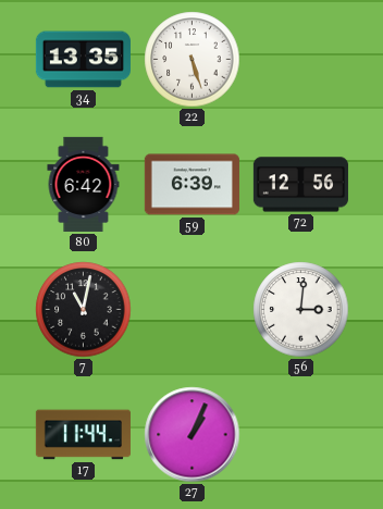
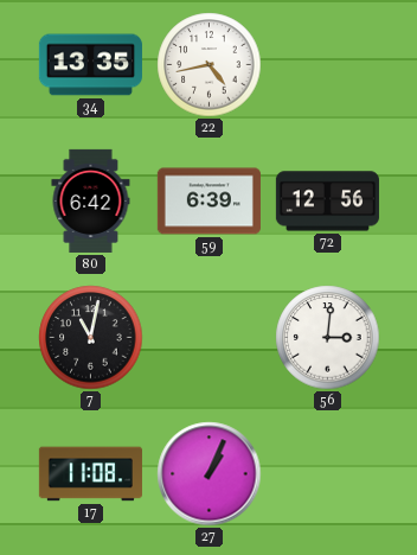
22: 5:27 -> 4:43 (210, 65)
17: 11:44 -> 11:08 (90, 474)
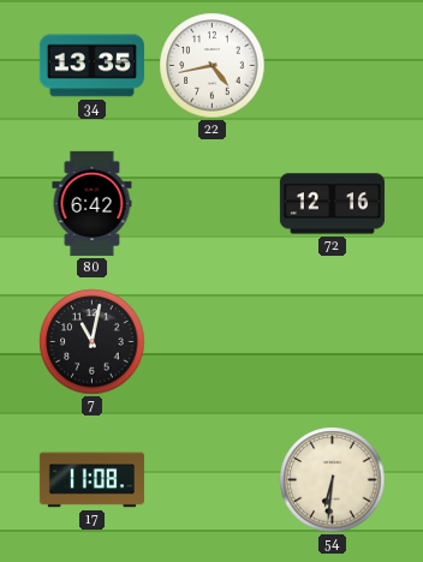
59: 6:39 -> none (208, 202)
72: 12:56 -> 12:16 (332, 204)
56: 3:01 -> none (328, 338)
27: 1:04 -> none (210, 474)
54: none -> 6:31 (333, 480)
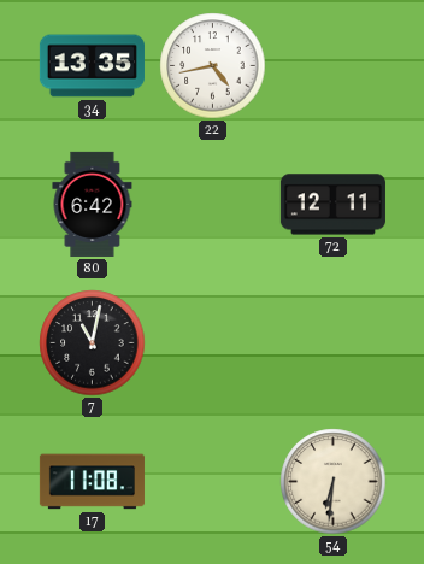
72: 12:16 -> 12:11 (332, 205)
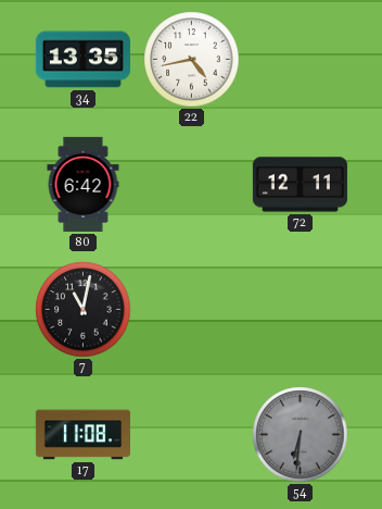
54 dial: cream -> grey (301, 435)
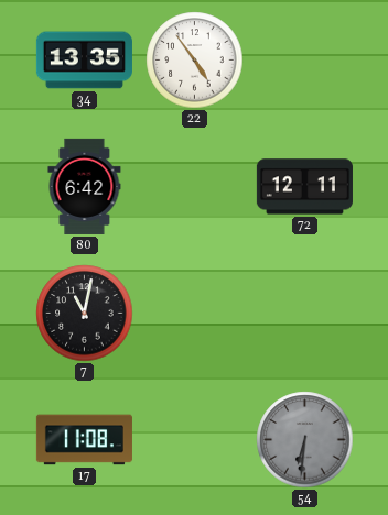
22: 4:43 -> 4:54 (195, 61)
